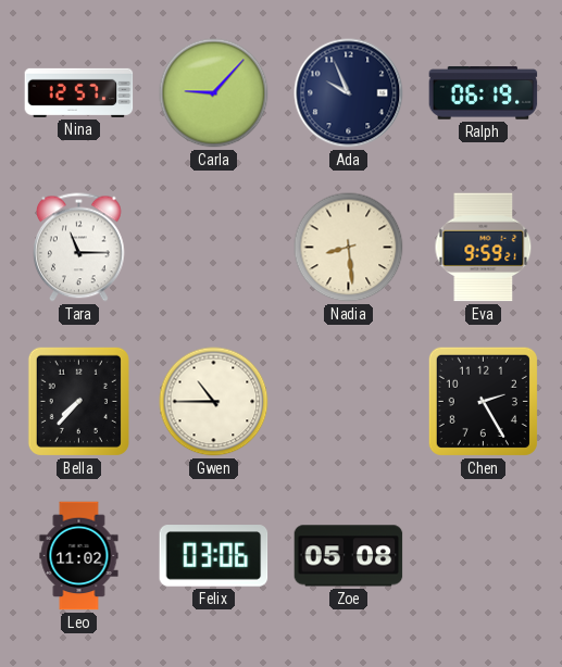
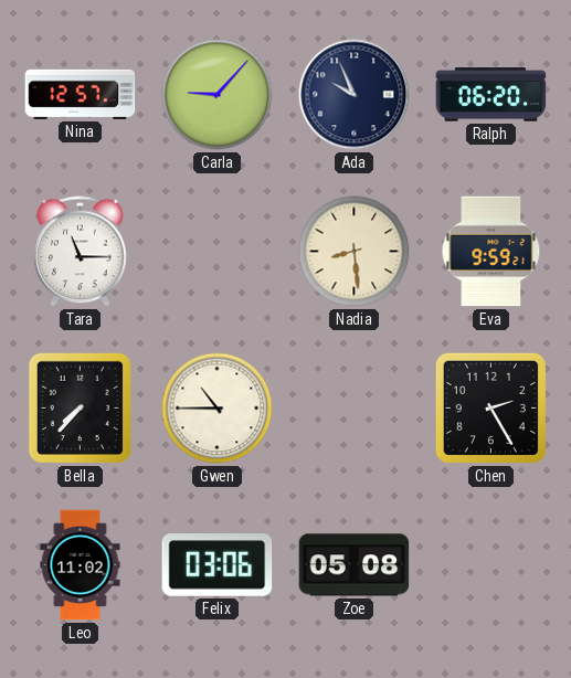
Ralph: 06:19 -> 06:20 (491, 95)
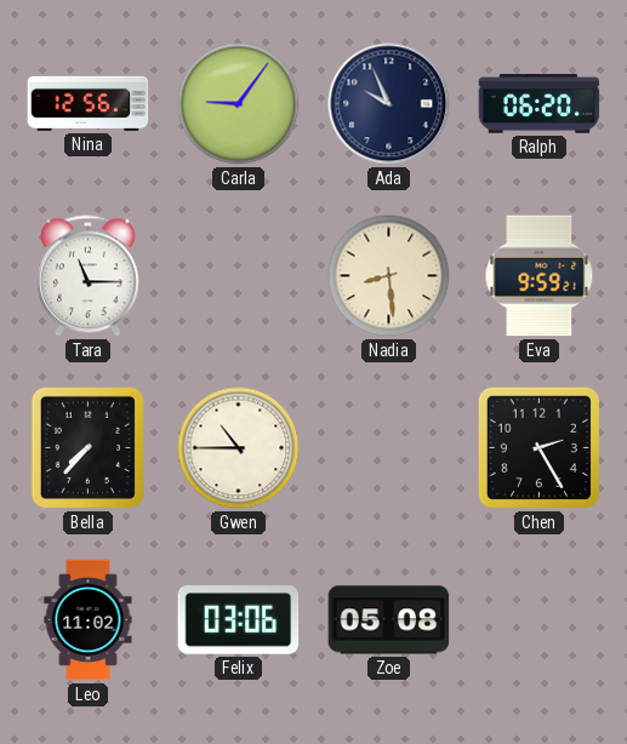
Nina: 12:57 -> 12:56 (89, 103)
Carla: 9:07 -> 9:06 (239, 104)
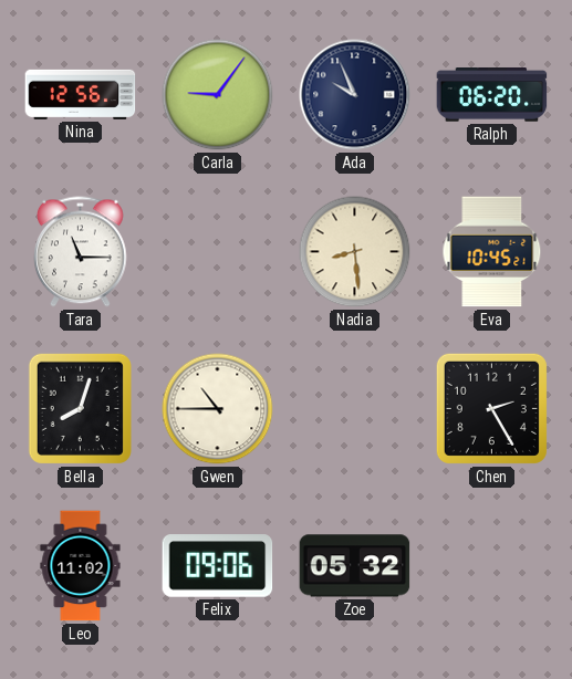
Eva: 9:59 -> 10:45 (492, 252)
Bella: 7:37 -> 8:03 (80, 408)
Felix: 03:06 -> 09:06 (218, 566)
Zoe: 05:08 -> 05:32 (355, 566)
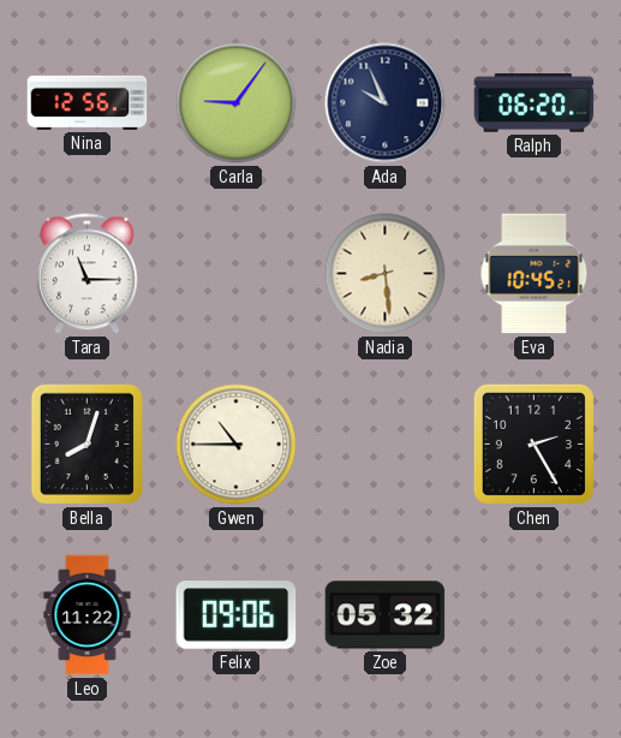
Leo: 11:02 -> 11:22 (88, 615)
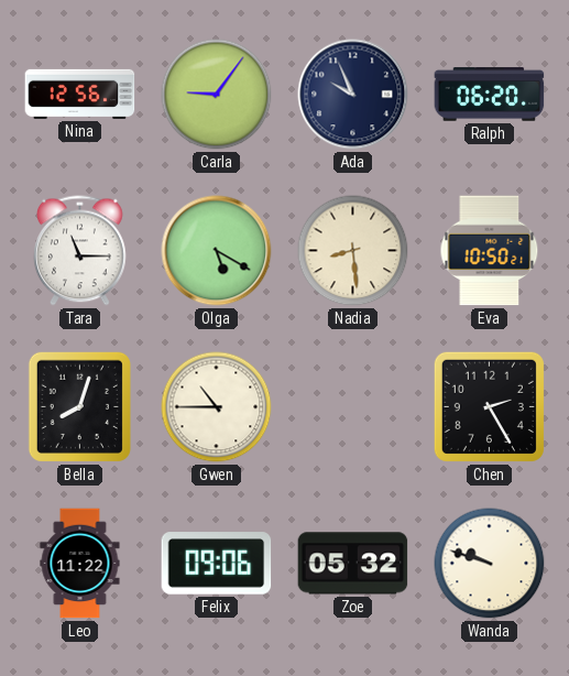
Olga: none -> 5:20 (217, 251)
Eva: 10:45 -> 10:50 (490, 251)
Wanda: none -> 9:48 (490, 564)
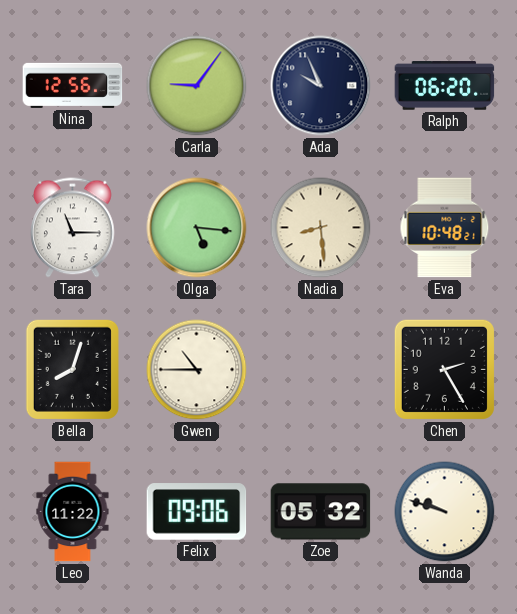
Olga: 5:20 -> 5:16 (197, 228)
Eva: 10:50 -> 10:48 (445, 228)
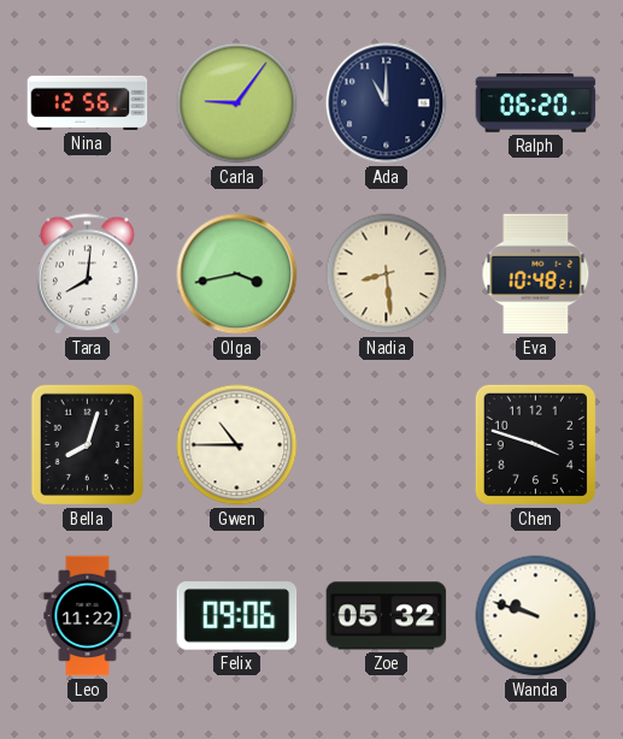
Ada: 9:56 -> 11:00 (387, 104)
Tara: 11:15 -> 8:01 (88, 274)
Olga: 5:16 -> 3:43 (237, 274)
Chen: 2:25 -> 3:48 (535, 444)
